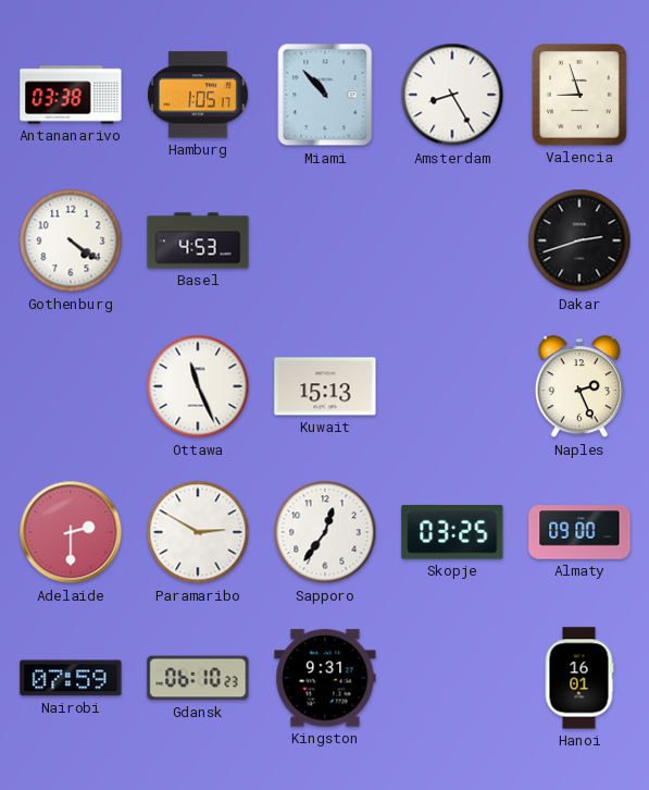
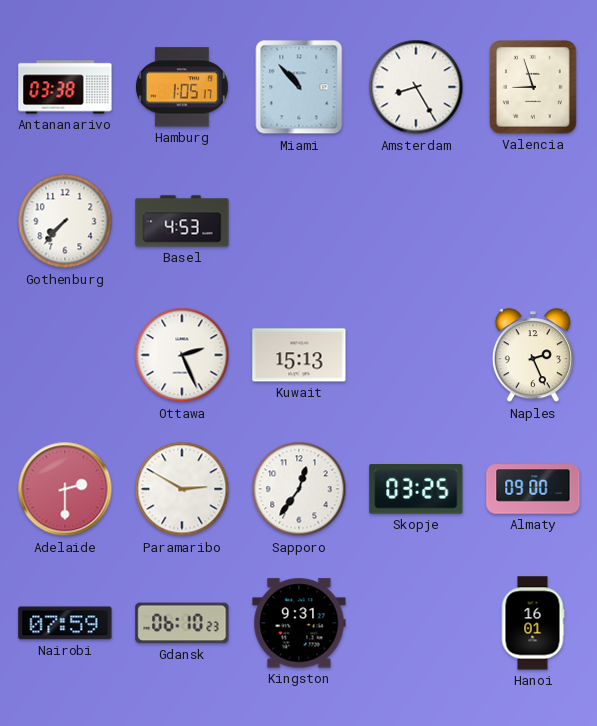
Gothenburg: 4:21 -> 7:37 (65, 221)
Dakar: 2:42 -> none (579, 240)
Ottawa: 11:26 -> 2:26 (182, 355)
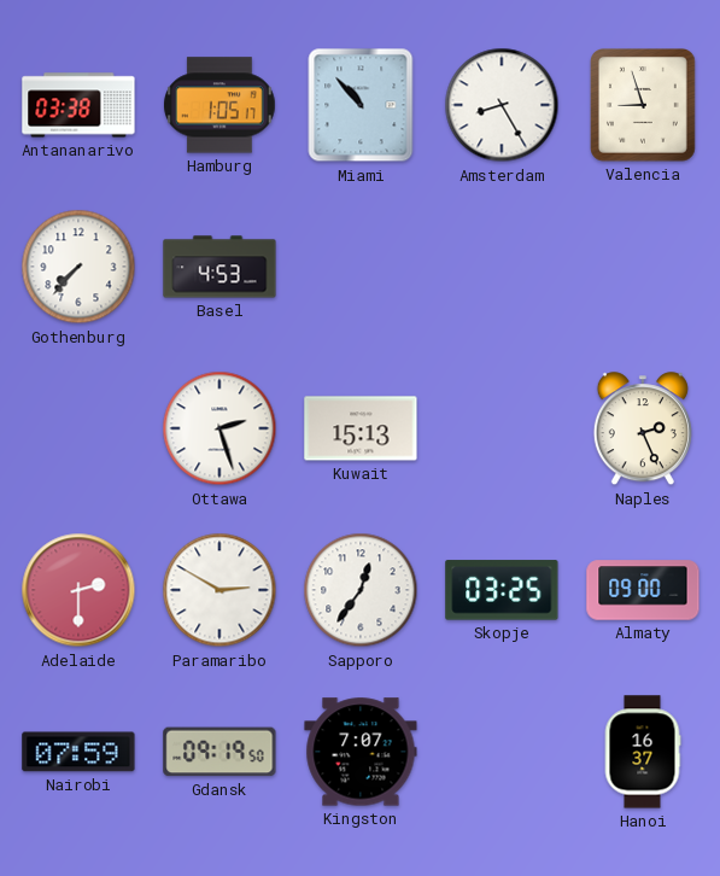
Ottawa: 2:26 -> 2:27 (219, 428)
Gdansk: 06:10 -> 09:19 (219, 752)
Kingston: 9:31 -> 7:07 (361, 752)
Hanoi: 16:01 -> 16:37 (643, 752)
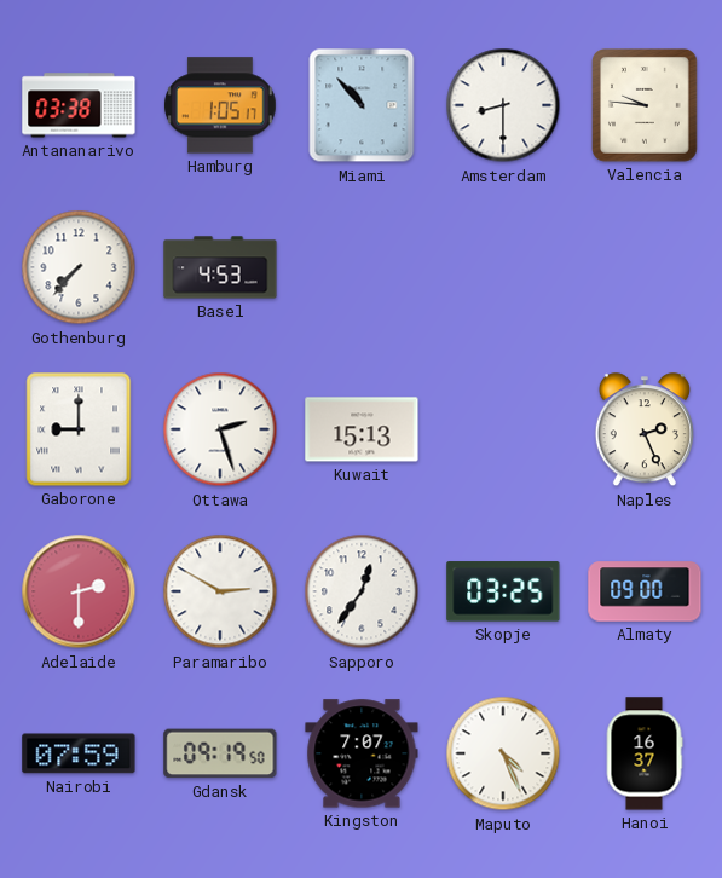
Amsterdam: 8:25 -> 8:30 (503, 105)
Valencia: 8:57 -> 9:46 (646, 106)
Gaborone: none -> 9:00 (79, 429)
Maputo: none -> 4:26 (503, 753)
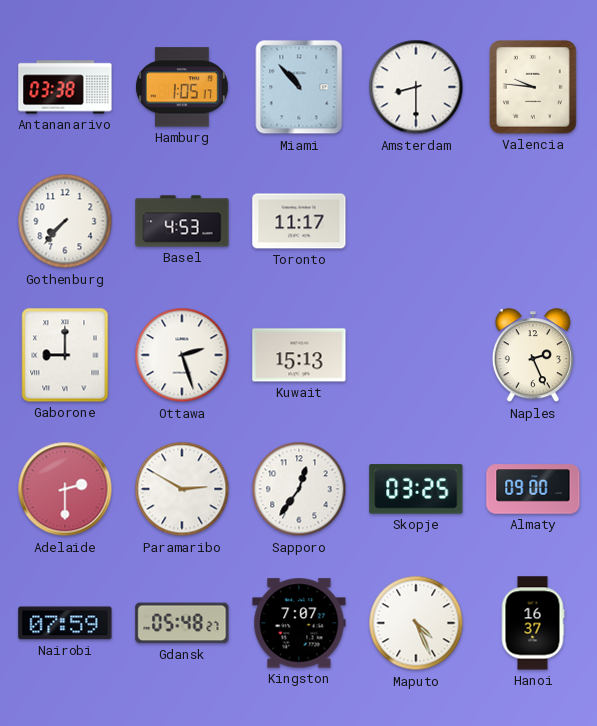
Toronto: none -> 11:17 (299, 221)
Gdansk: 09:19 -> 05:48 (182, 623)
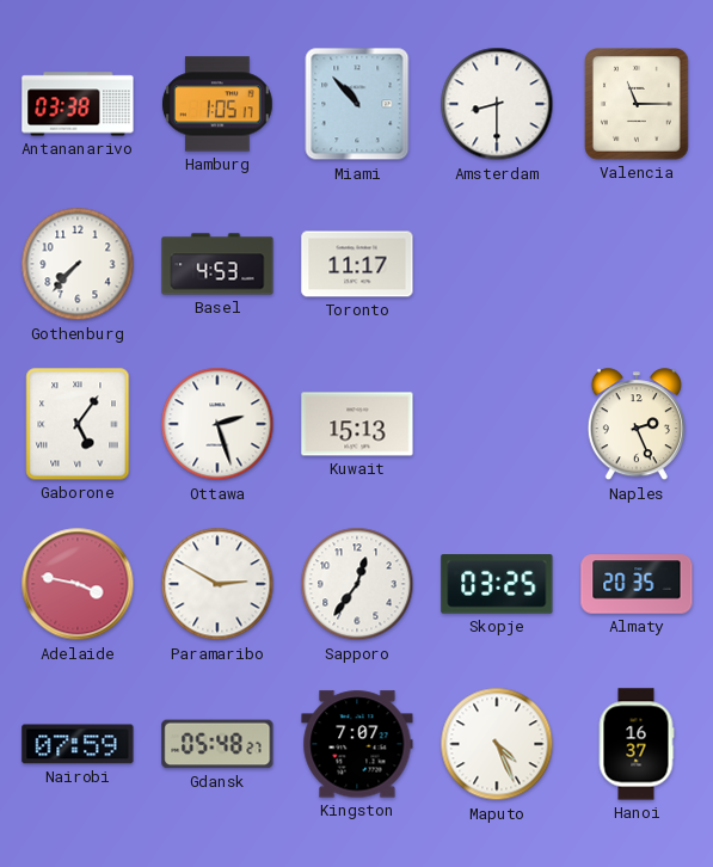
Valencia: 9:46 -> 11:15 (638, 105)
Gaborone: 9:00 -> 5:06 (78, 424)
Adelaide: 2:30 -> 3:47 (78, 584)
Almaty: 09:00 -> 20:35 (637, 584)
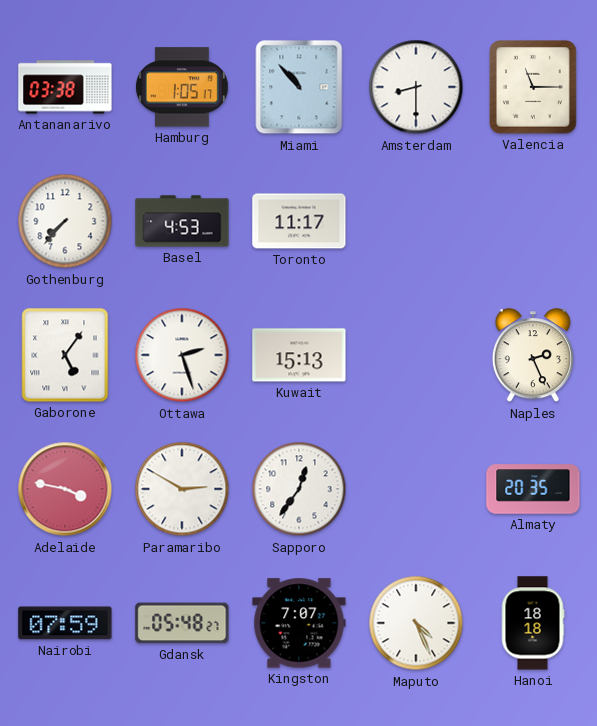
Skopje: 03:25 -> none (497, 584)
Hanoi: 16:37 -> 18:18 (533, 623)
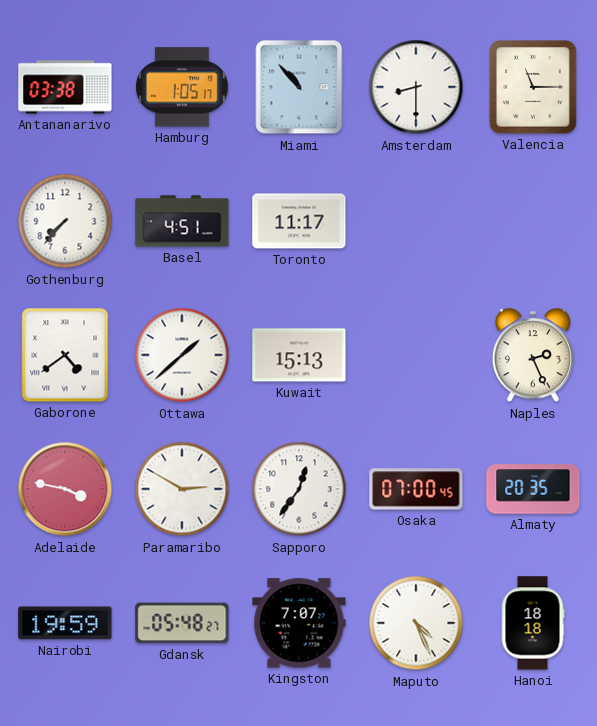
Basel: 4:53 -> 4:51 (182, 221)
Gaborone: 5:06 -> 4:39 (65, 355)
Ottawa: 2:27 -> 1:38 (182, 355)
Osaka: none -> 07:00 (416, 489)
Nairobi: 07:59 -> 19:59 (65, 623)
